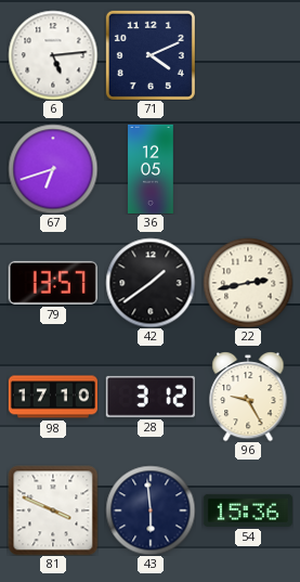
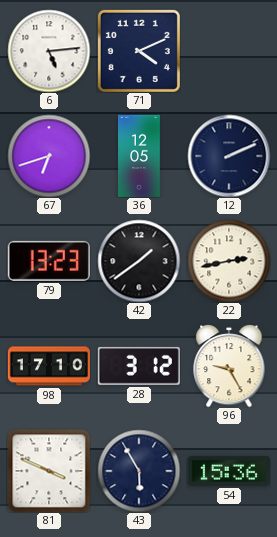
12: none -> 2:11 (229, 156)
79: 13:57 -> 13:23 (49, 261)
43: 5:59 -> 5:55 (139, 471)
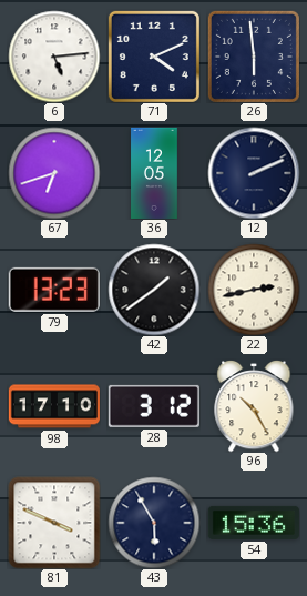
26: none -> 5:59 (254, 57)
96: 9:25 -> 10:25 (254, 406)
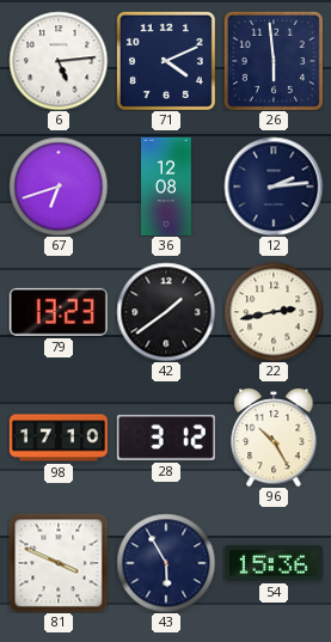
36: 12:05 -> 12:08 (166, 187)
12: 2:11 -> 2:14 (274, 187)
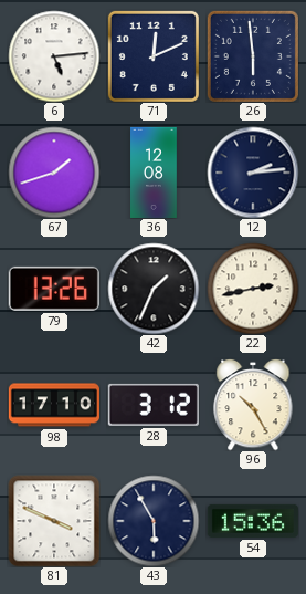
71: 4:11 -> 12:11 (154, 56)
67: 6:42 -> 1:42 (54, 173)
79: 13:23 -> 13:26 (54, 289)
42: 1:39 -> 1:34 (154, 289)
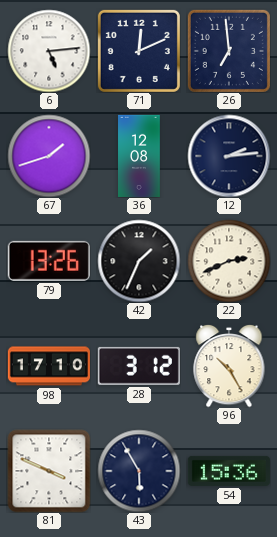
26: 5:59 -> 6:59 (229, 51)
22: 2:43 -> 2:41 (229, 261)
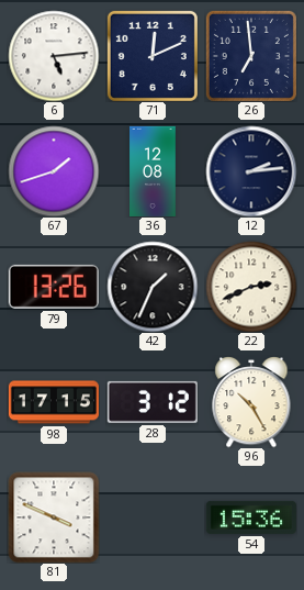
98: 17:10 -> 17:15 (54, 402)
43: 5:55 -> none (139, 471)
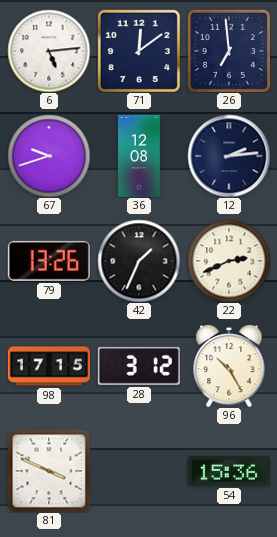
71: 12:11 -> 12:09 (139, 51)
67: 1:42 -> 9:42 (49, 156)
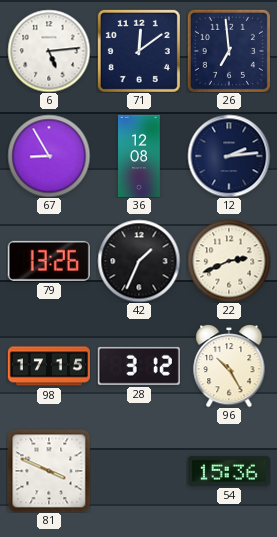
67: 9:42 -> 8:55 (49, 156)
